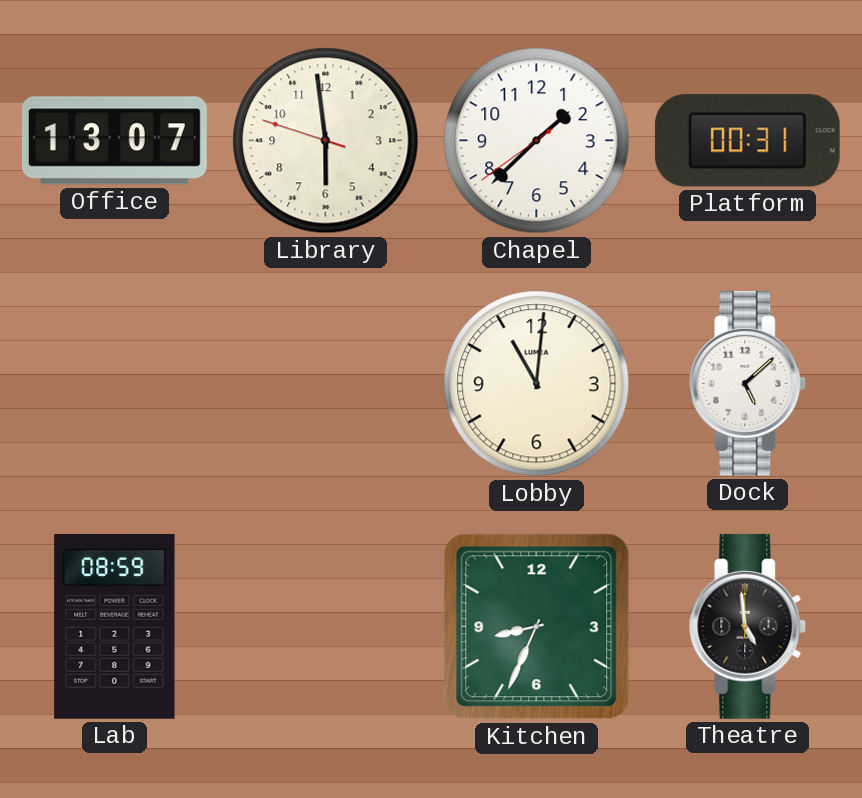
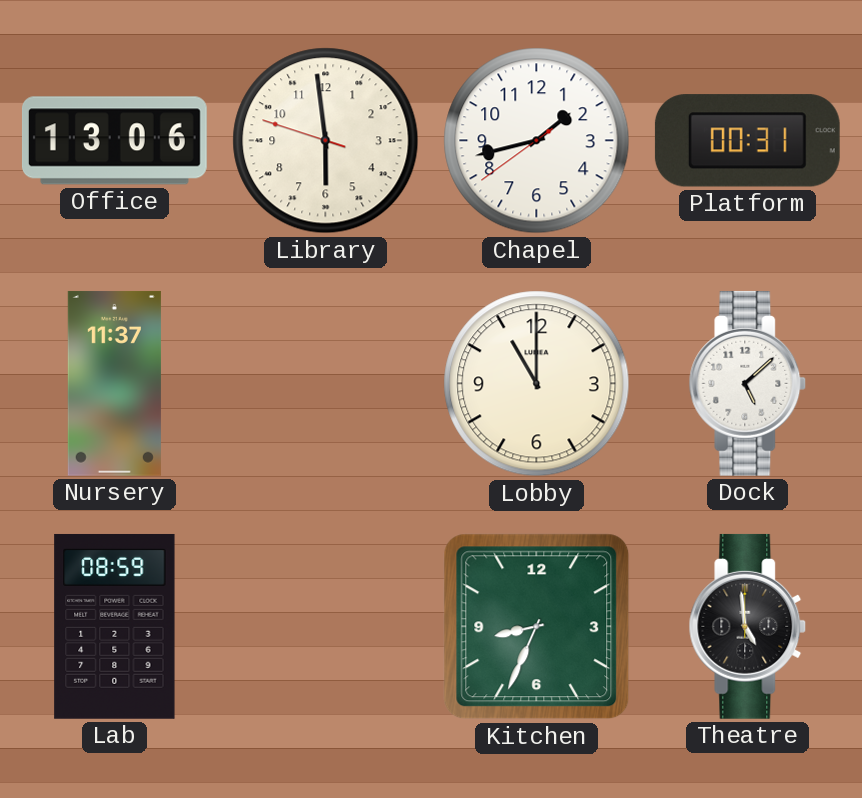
Office: 13:07 -> 13:06 (114, 141)
Chapel: 1:37 -> 1:42 (537, 141)
Nursery: none -> 11:37 (114, 383)
Lobby: 11:01 -> 11:00 (537, 384)
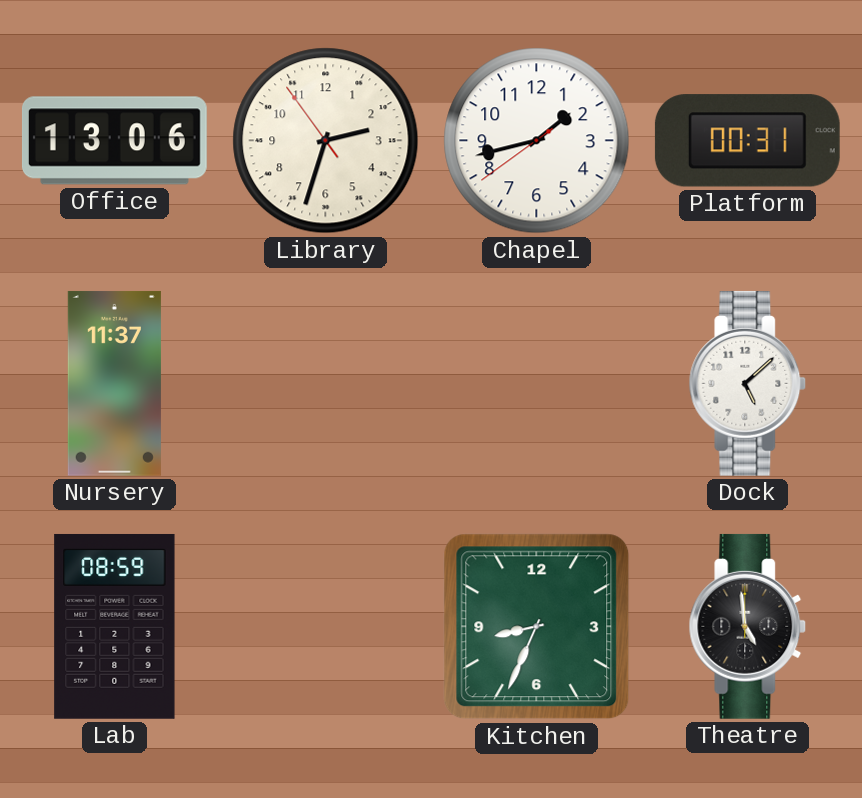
Library: 5:58 -> 2:32 (326, 141)
Lobby: 11:00 -> none (537, 384)
